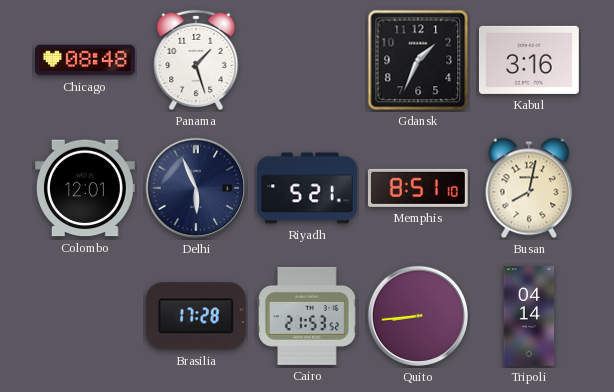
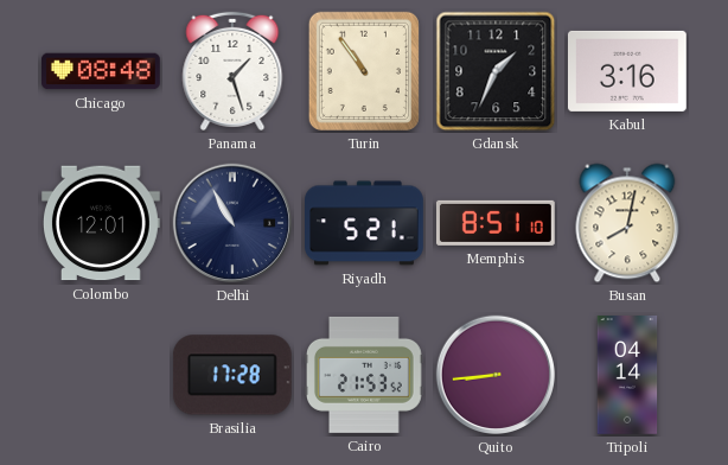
Turin: none -> 10:54 (364, 71)
Delhi: 5:56 -> 10:55 (232, 223)
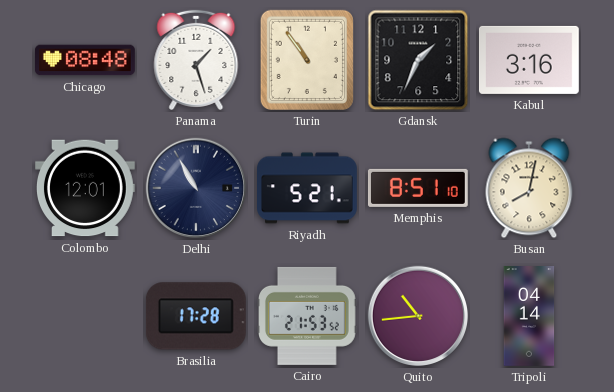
Quito: 8:44 -> 10:44 (418, 316)
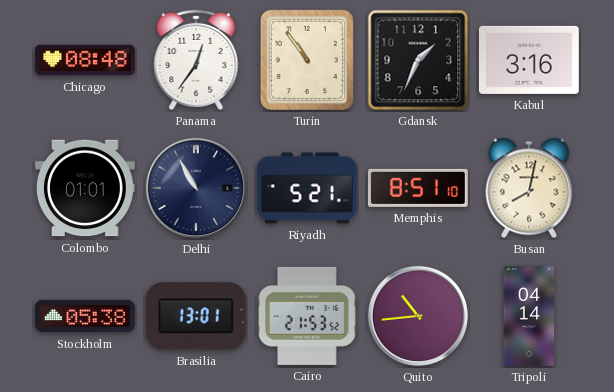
Panama: 1:27 -> 12:36 (196, 60)
Colombo: 12:01 -> 01:01 (86, 188)
Stockholm: none -> 05:38 (86, 316)
Brasilia: 17:28 -> 13:01 (196, 316)
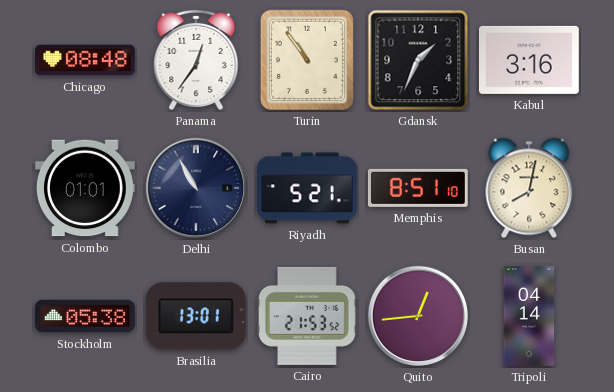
Quito: 10:44 -> 12:44 (418, 316)
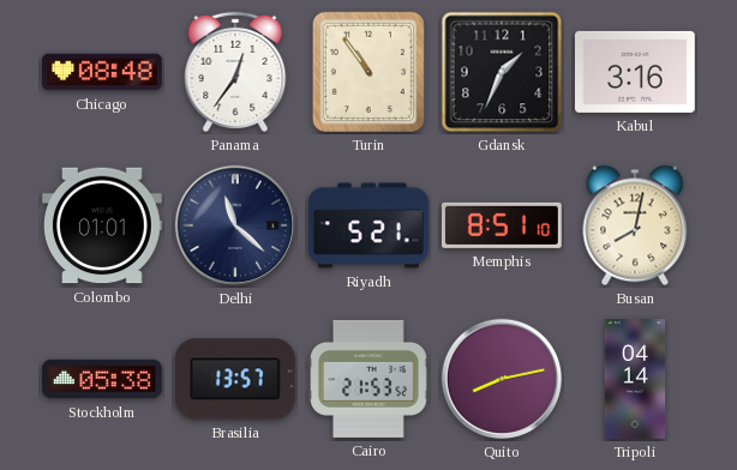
Delhi: 10:55 -> 11:22 (235, 225)
Brasilia: 13:01 -> 13:57 (235, 379)
Quito: 12:44 -> 8:13 (502, 379)
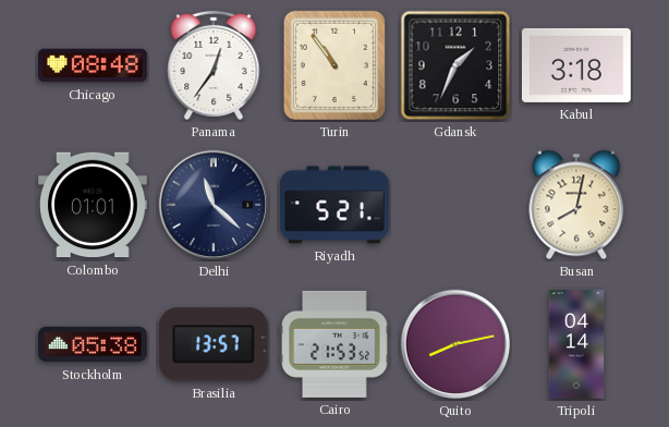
Kabul: 3:16 -> 3:18 (576, 65)
Memphis: 8:51 -> none (502, 225)
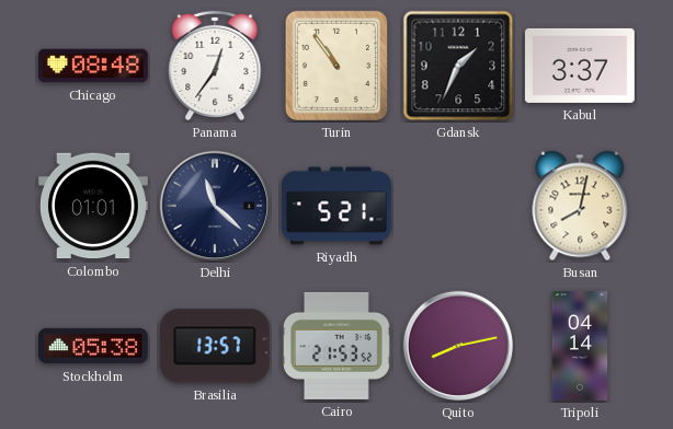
Kabul: 3:18 -> 3:37 (580, 66)
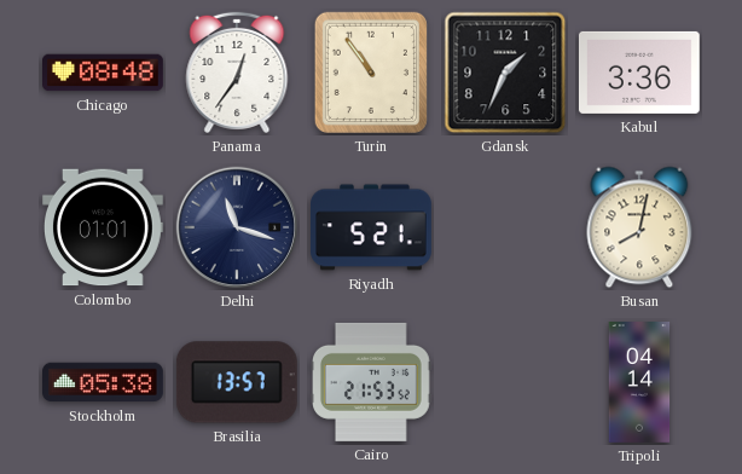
Kabul: 3:37 -> 3:36 (639, 73)
Delhi: 11:22 -> 11:18 (237, 227)
Quito: 8:13 -> none (458, 346)
